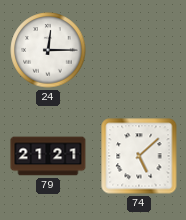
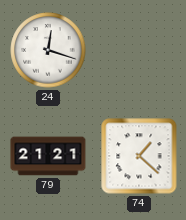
24: 12:15 -> 12:18 (48, 50)
74: 5:08 -> 1:22 (139, 156)
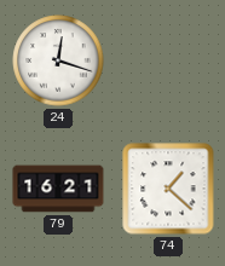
79: 21:21 -> 16:21 (58, 189)
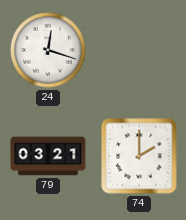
79: 16:21 -> 03:21 (48, 156)
74: 1:22 -> 2:00 (139, 156)
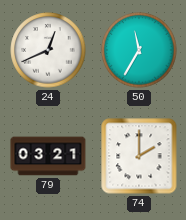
24: 12:18 -> 12:41 (48, 50)
50: none -> 11:35 (139, 50)
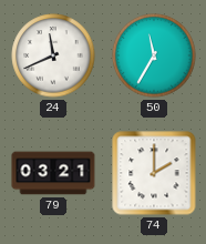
24: 12:41 -> 11:41 (53, 55)
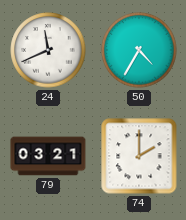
50: 11:35 -> 4:35 (139, 50)
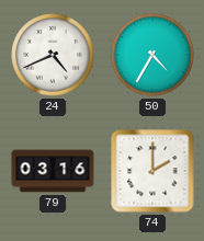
24: 11:41 -> 4:41 (53, 55)
79: 03:21 -> 03:16 (53, 171)
